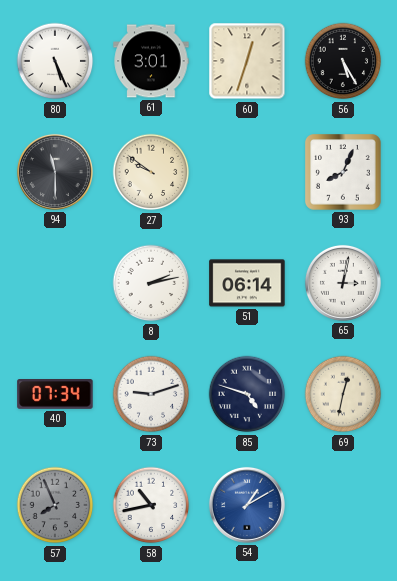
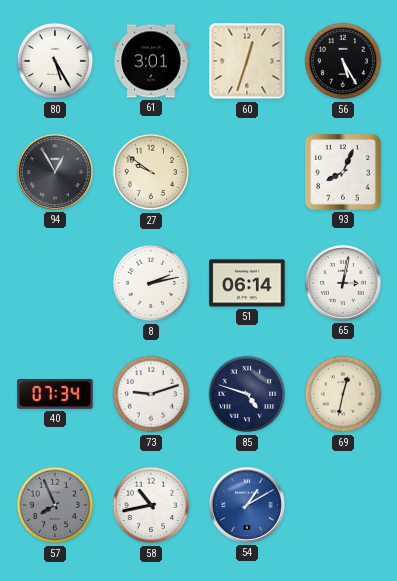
80: 5:26 -> 5:25 (55, 61)
94: 11:30 -> 12:55 (55, 172)
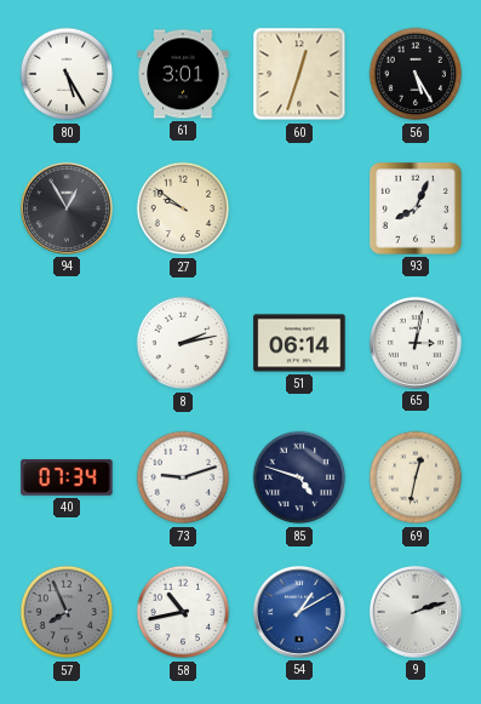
9: none -> 2:12 (416, 612)
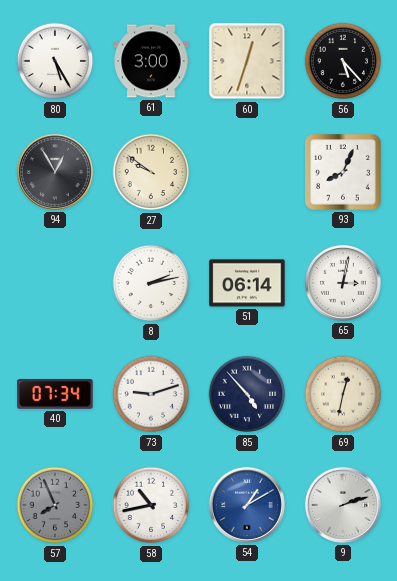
61: 3:01 -> 3:00 (151, 61)
56: 5:25 -> 5:23 (343, 61)
85: 4:48 -> 4:53 (247, 394)
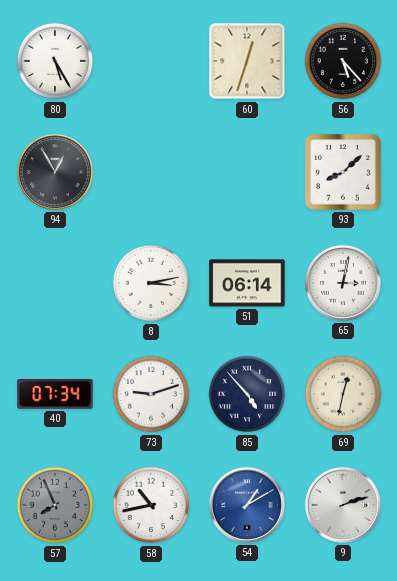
61: 3:00 -> none (151, 61)
27: 9:51 -> none (151, 172)
93: 8:04 -> 8:08 (344, 173)
8: 2:13 -> 3:13 (151, 283)
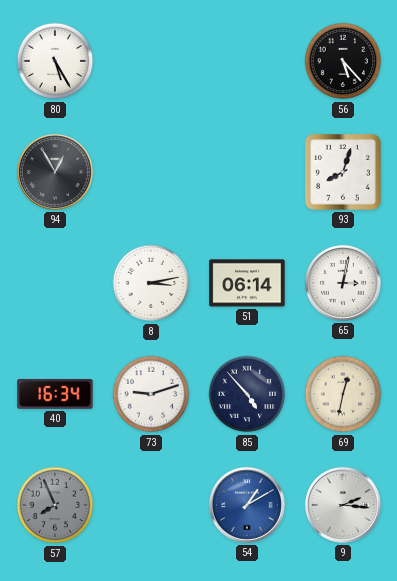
60: 12:33 -> none (247, 61)
93: 8:08 -> 8:03 (344, 173)
40: 07:34 -> 16:34 (55, 395)
58: 10:43 -> none (151, 505)
9: 2:12 -> 2:16 (343, 505)
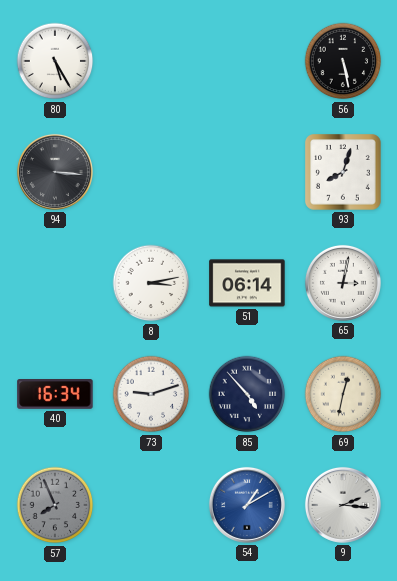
56: 5:23 -> 5:28 (343, 61)
94: 12:55 -> 3:16 (55, 172)
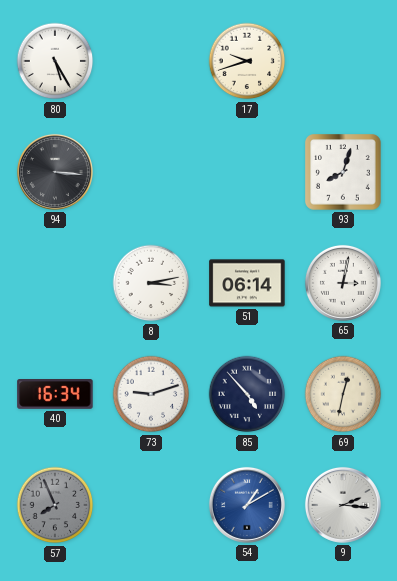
17: none -> 9:42 (247, 61)
56: 5:28 -> none (343, 61)
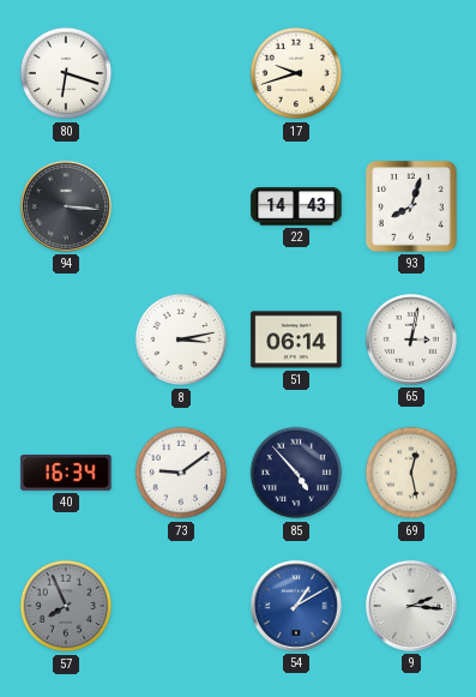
80: 5:25 -> 6:18 (66, 73)
22: none -> 14:43 (296, 206)
73: 9:12 -> 9:09 (181, 473)
69: 12:32 -> 12:28 (411, 473)
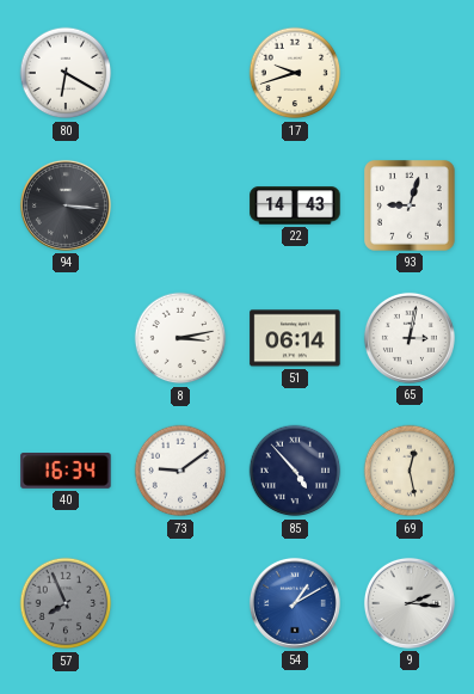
80: 6:18 -> 6:20 (66, 73)
93: 8:03 -> 9:03 (411, 207)
